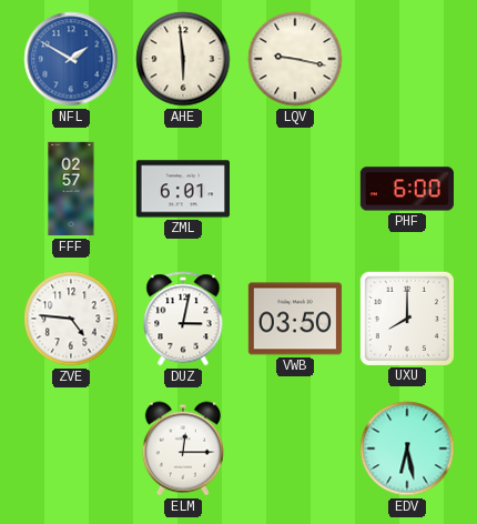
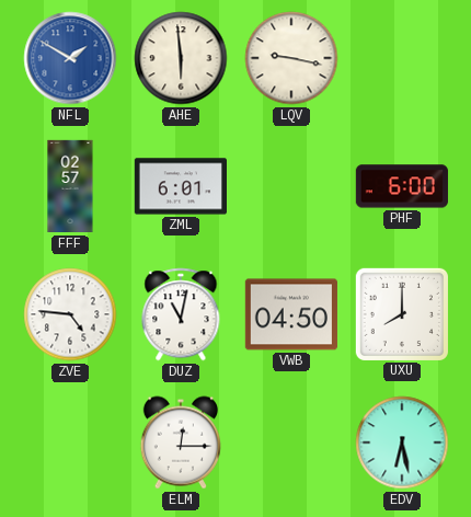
DUZ: 3:02 -> 11:02 (181, 314)
VWB: 03:50 -> 04:50 (291, 314)
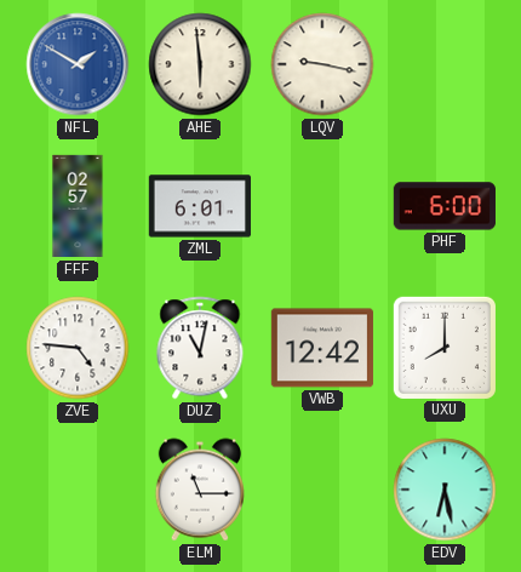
VWB: 04:50 -> 12:42 (322, 348)
ELM: 12:15 -> 11:15 (200, 490)
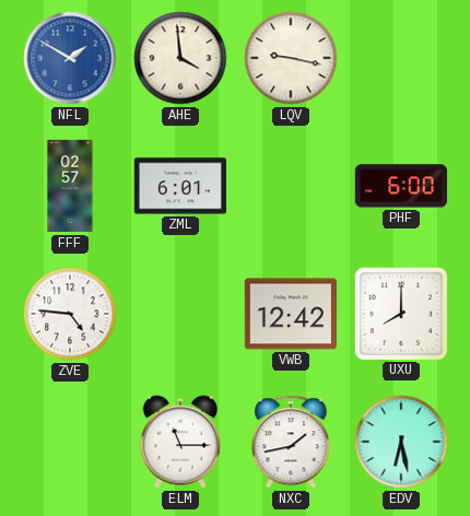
AHE: 5:59 -> 3:59 (180, 58)
DUZ: 11:02 -> none (200, 348)
NXC: none -> 1:43 (291, 442)
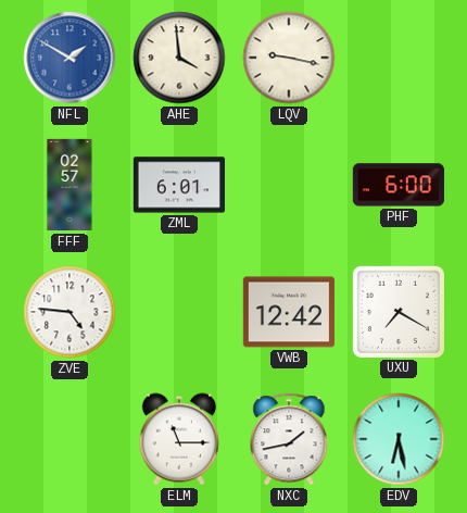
UXU: 8:00 -> 7:20 (399, 312)
